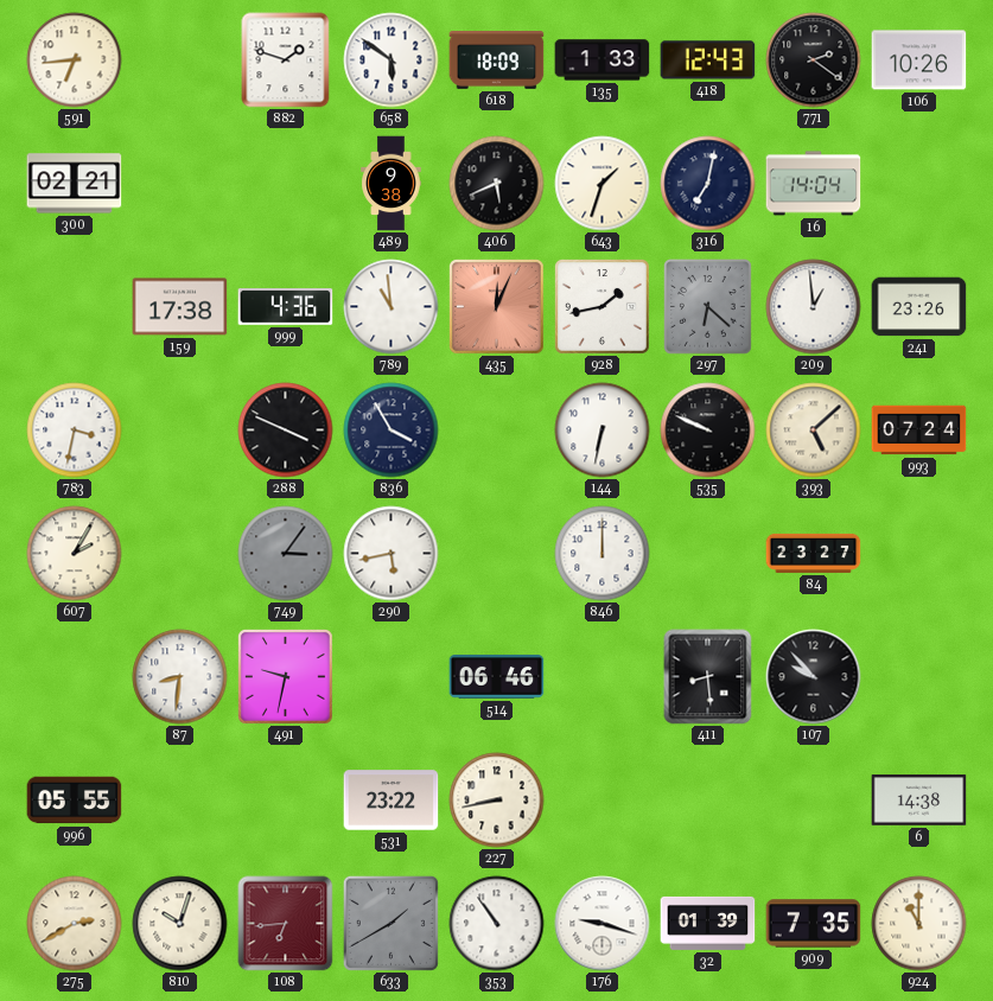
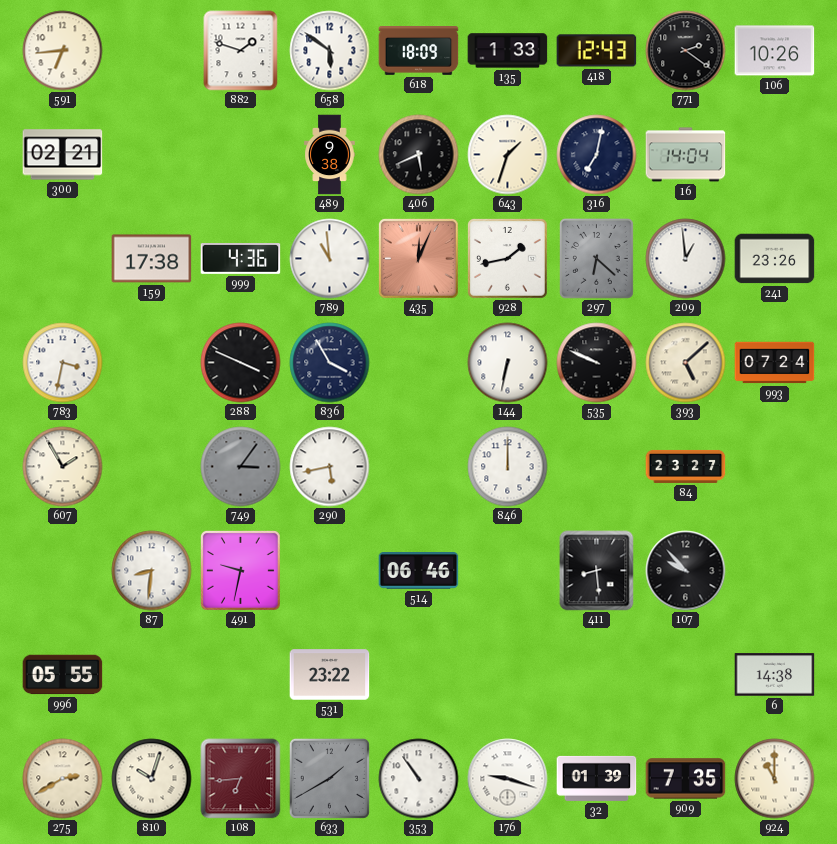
607: 2:05 -> 1:55 (63, 467)
227: 8:43 -> none (497, 801)
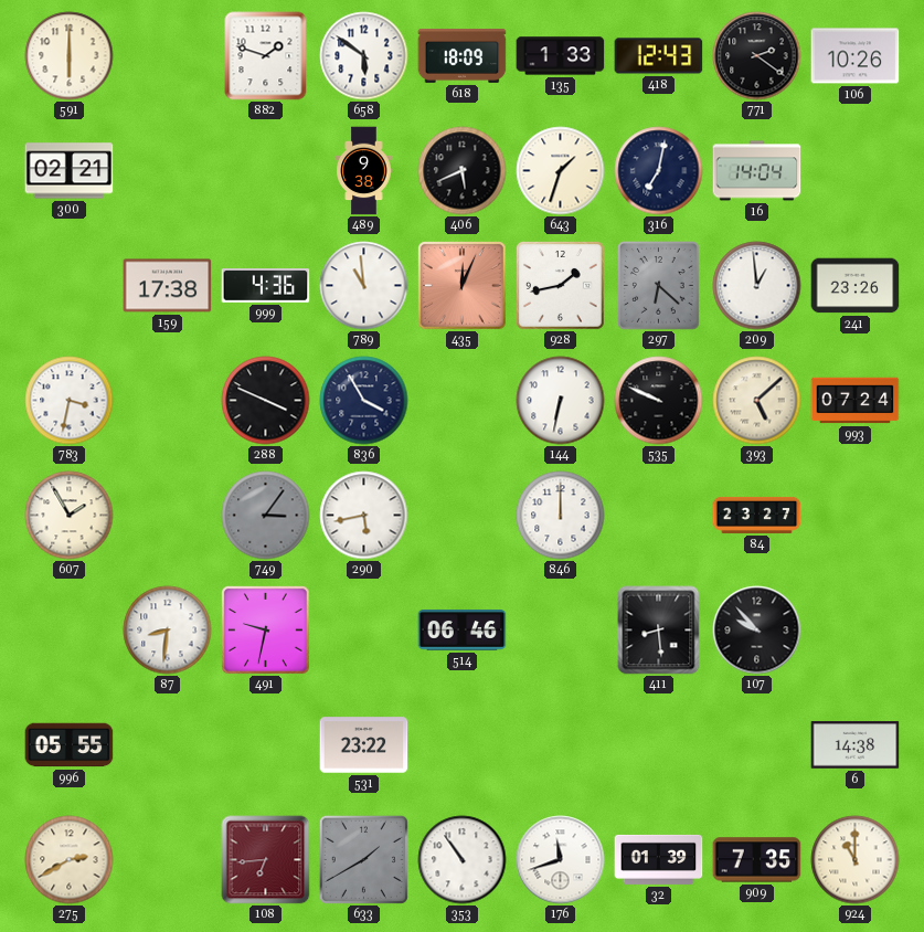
591: 6:44 -> 6:00 (70, 56)
810: 10:03 -> none (152, 779)
176: 9:18 -> 11:42 (561, 860)
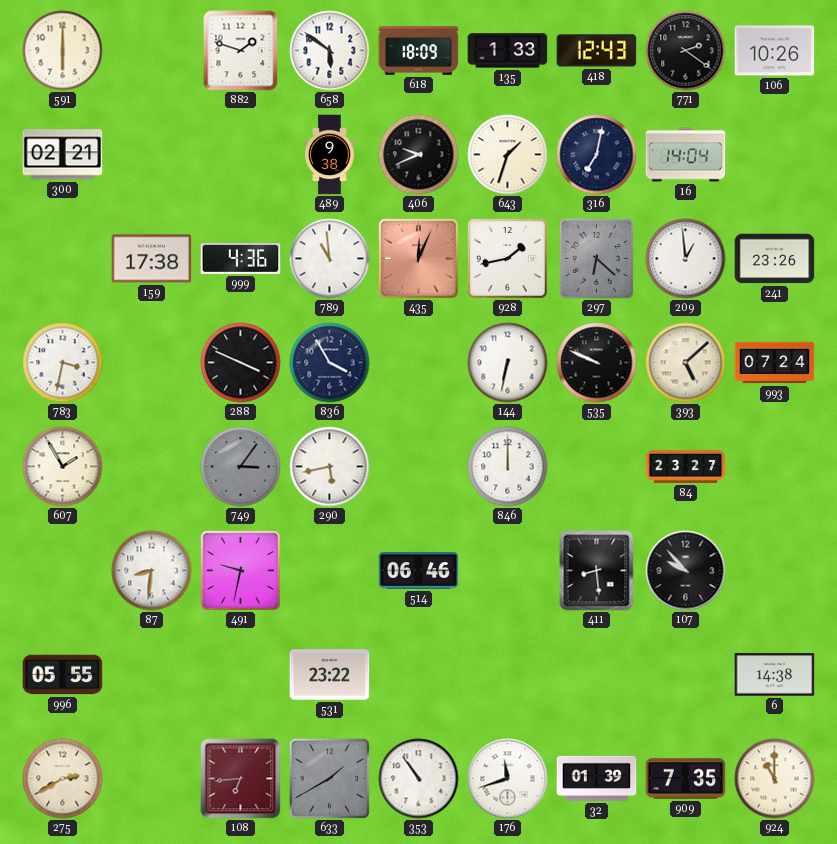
406: 5:41 -> 9:41 (419, 155)
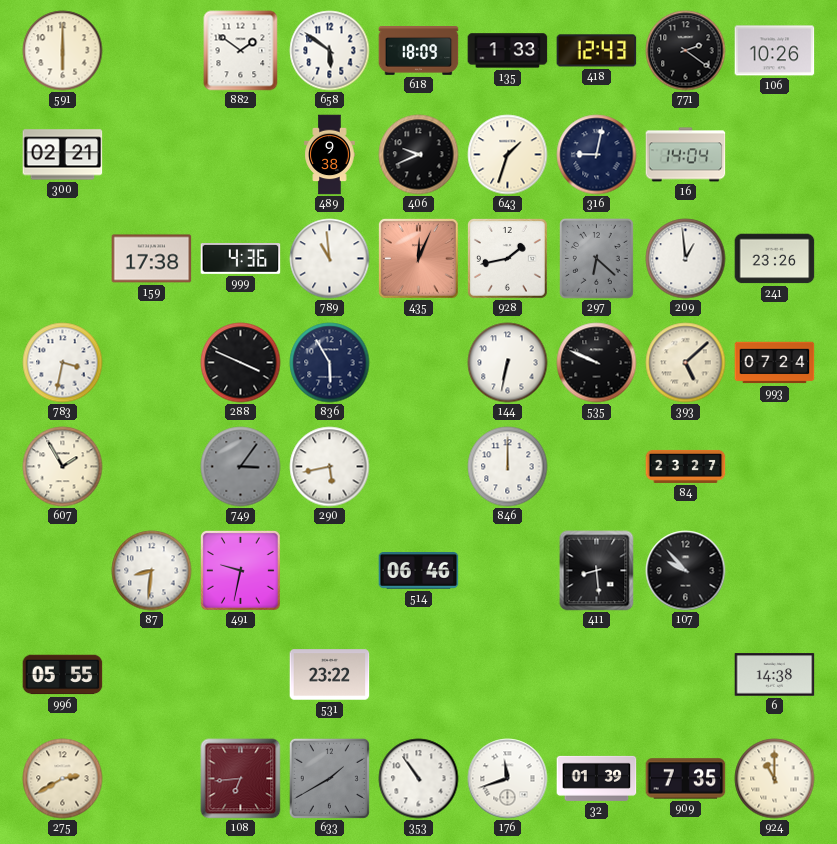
882: 1:48 -> 1:51 (241, 51)
316: 7:02 -> 9:02 (597, 155)
836: 3:55 -> 5:55 (330, 363)
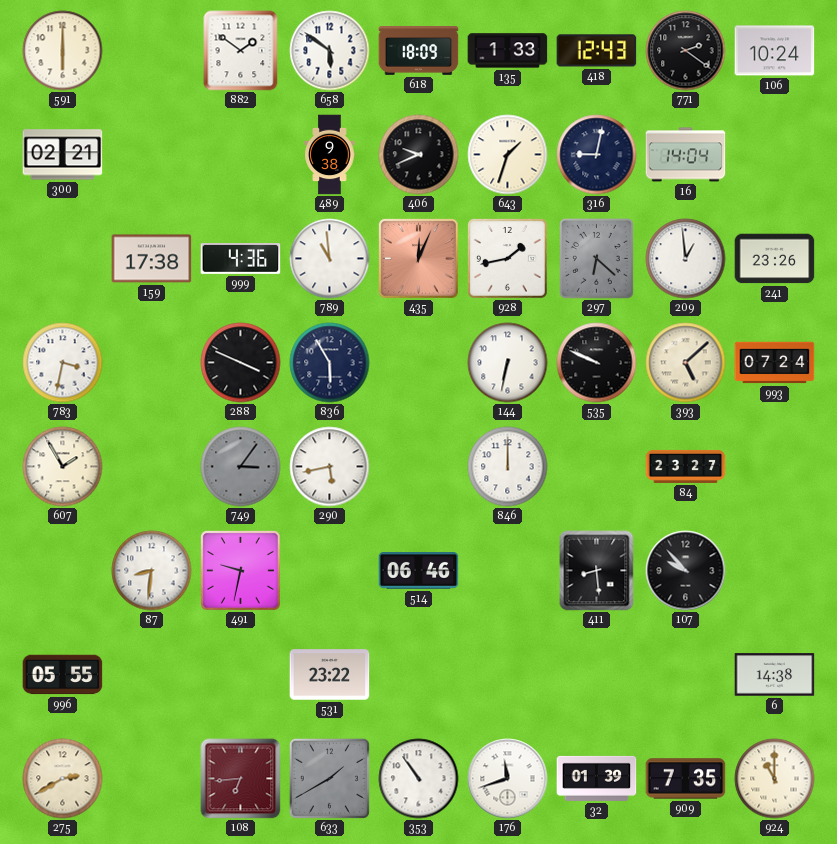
106: 10:26 -> 10:24 (775, 51)
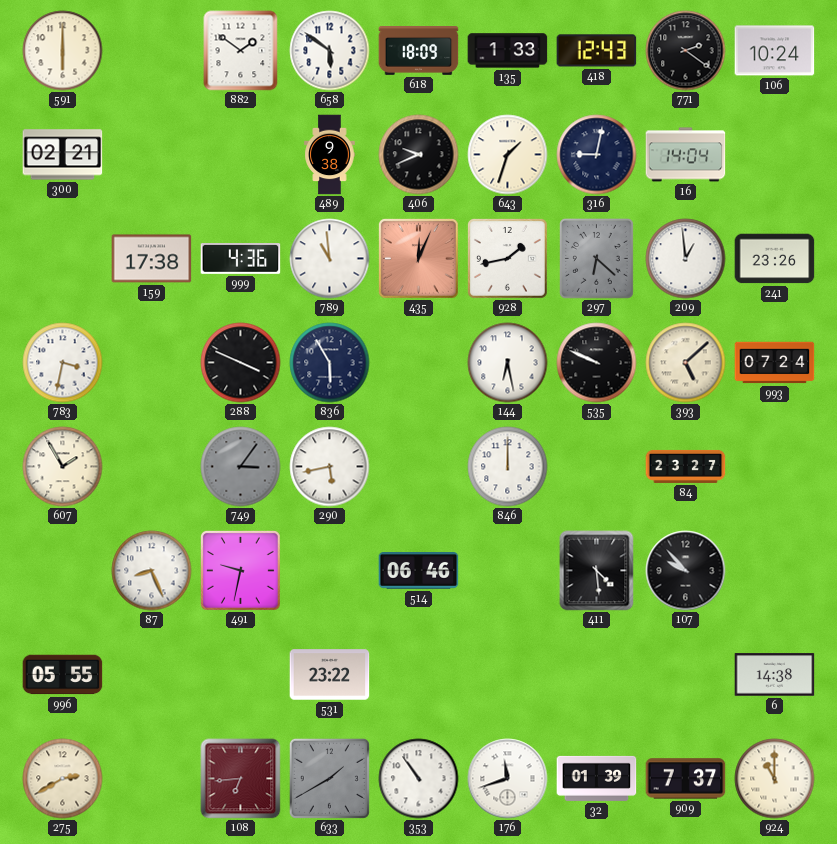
144: 6:32 -> 6:28 (508, 363)
87: 8:31 -> 8:26 (152, 571)
411: 8:29 -> 4:29 (597, 571)
909: 7:35 -> 7:37 (686, 779)
